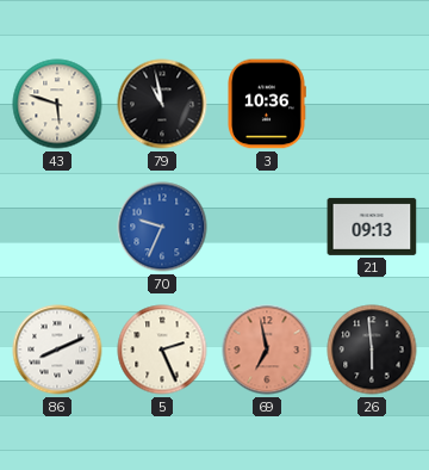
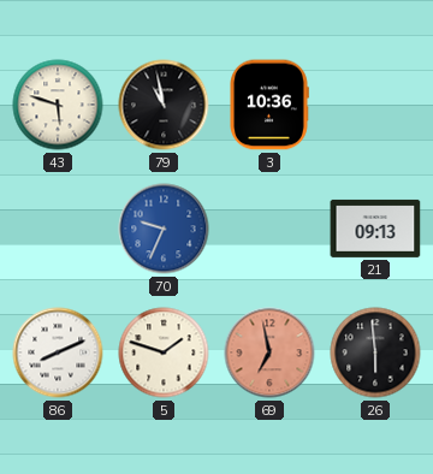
5: 2:26 -> 1:48 (164, 352)
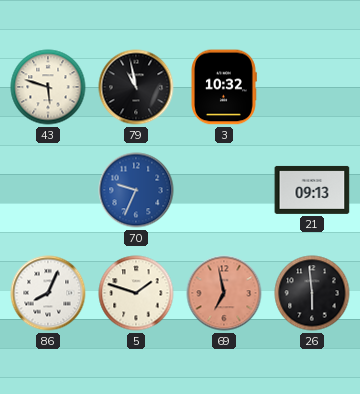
3: 10:36 -> 10:32 (224, 87)
86: 8:11 -> 8:04 (48, 293)
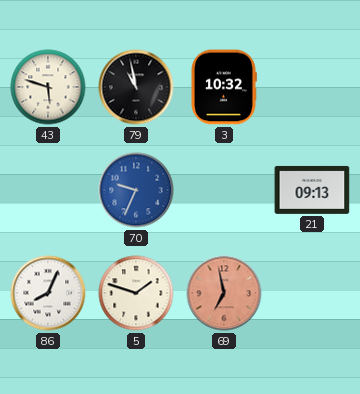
26: 5:59 -> none (312, 293)
